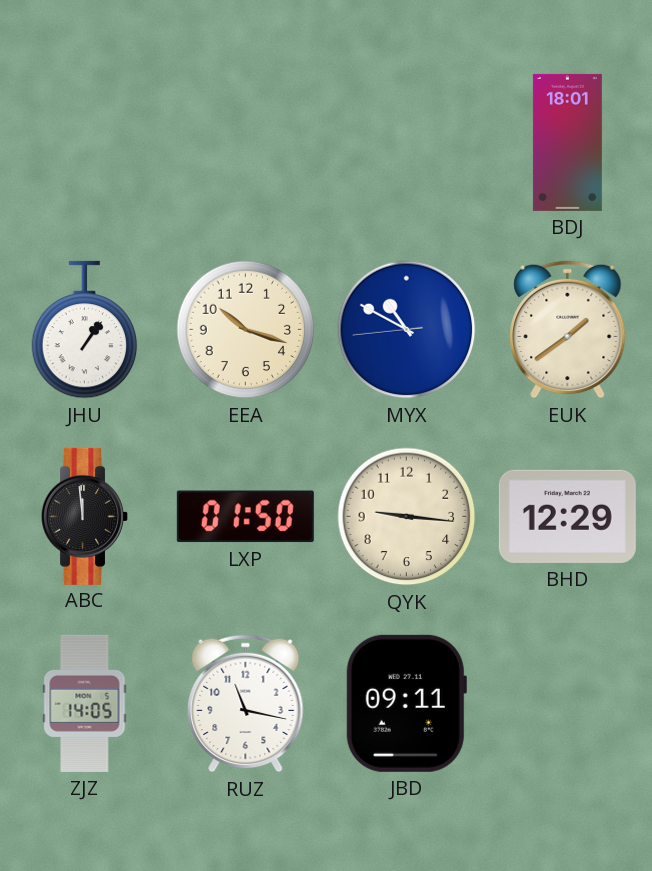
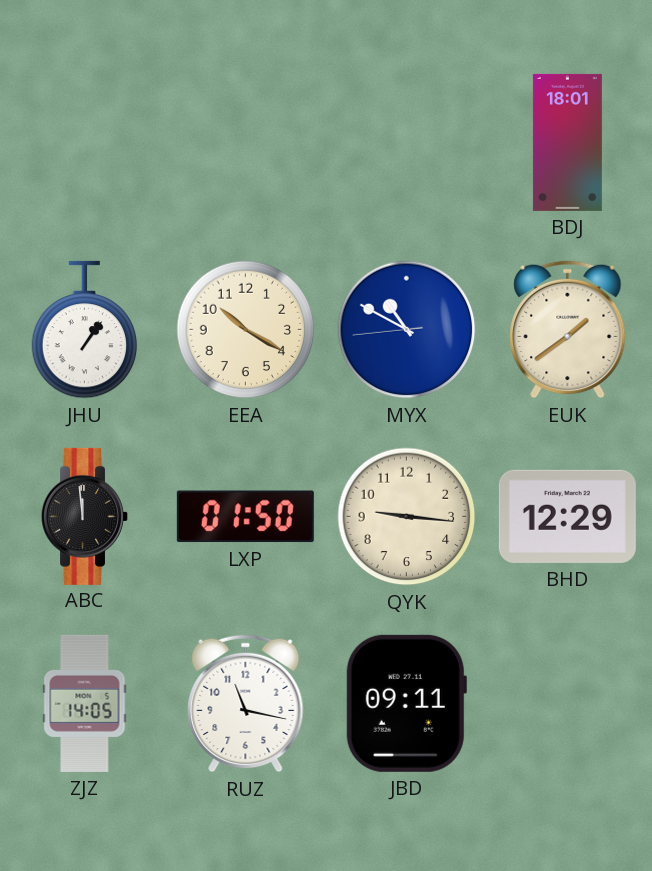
EEA: 10:18 -> 10:20 (246, 330)
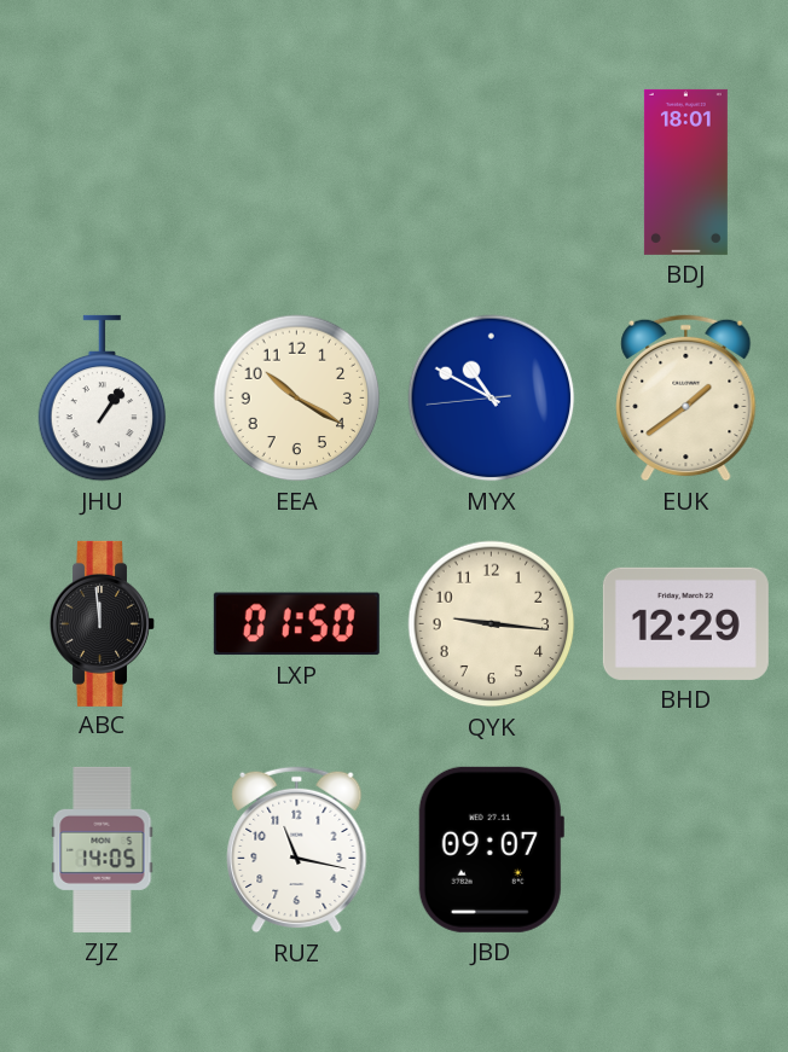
JBD: 09:11 -> 09:07 (491, 849)
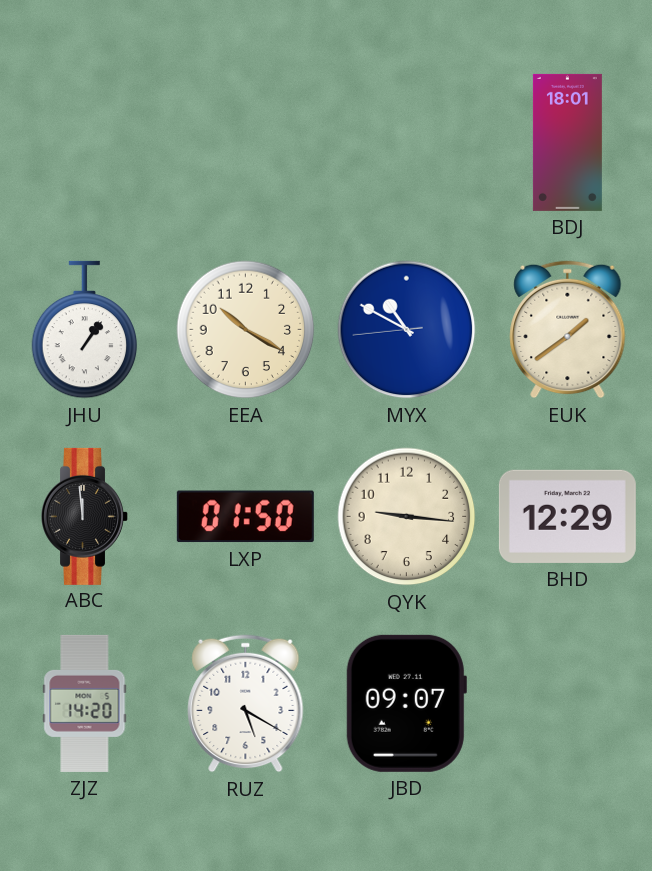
ZJZ: 14:05 -> 14:20 (85, 703)
RUZ: 11:17 -> 5:20 (246, 704)
